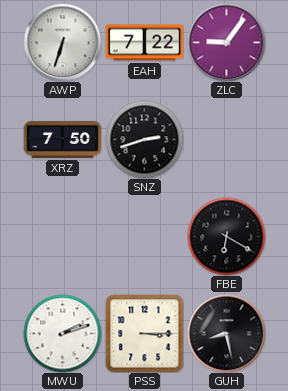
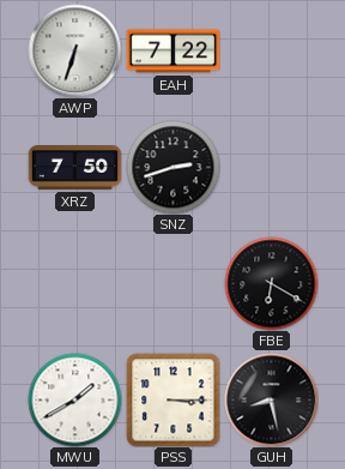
ZLC: 9:06 -> none (226, 42)
MWU: 2:12 -> 1:40 (74, 399)
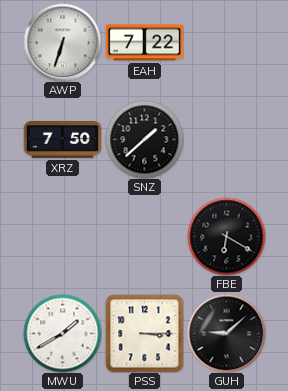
SNZ: 2:42 -> 1:38 (144, 139)
GUH: 8:28 -> 9:08 (226, 333)
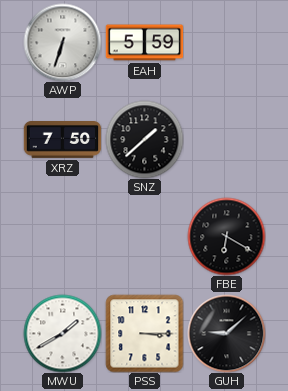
EAH: 7:22 -> 5:59 (144, 43)
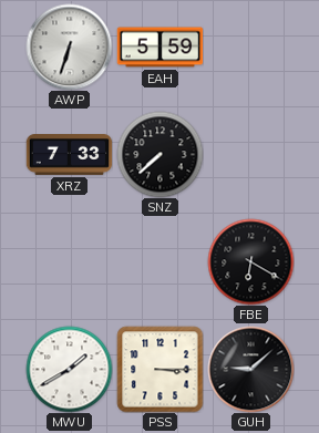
XRZ: 7:50 -> 7:33 (69, 155)
SNZ: 1:38 -> 7:38 (159, 154)
